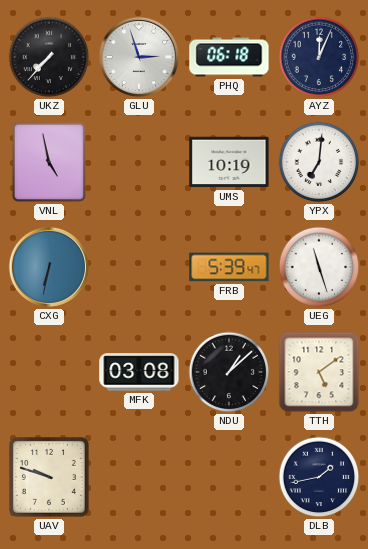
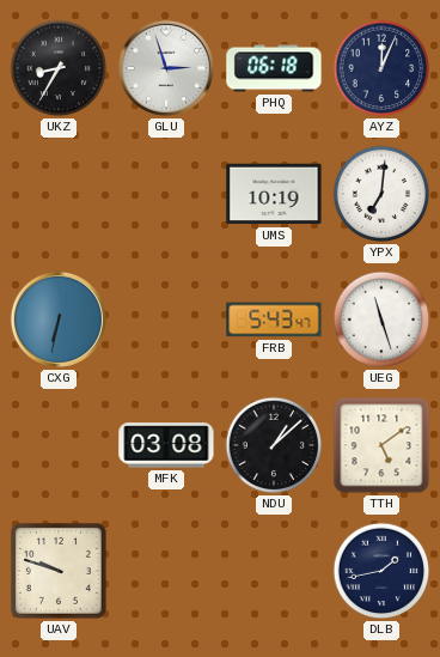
UKZ: 7:37 -> 8:35 (59, 68)
VNL: 4:58 -> none (49, 162)
FRB: 5:39 -> 5:43 (274, 320)
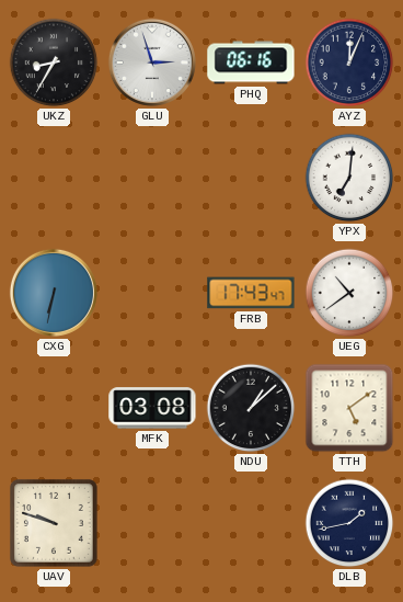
PHQ: 06:18 -> 06:16 (251, 63)
UMS: 10:19 -> none (274, 194)
FRB: 5:43 -> 17:43 (251, 293)
UEG: 11:27 -> 10:39 (349, 293)
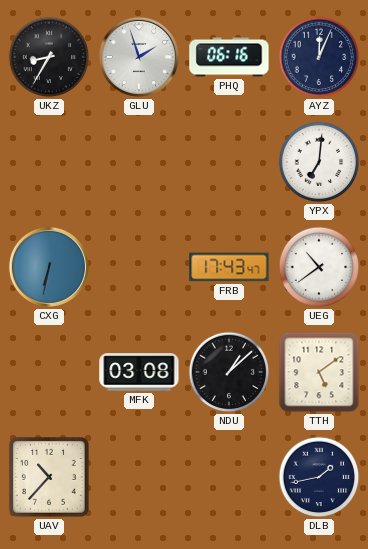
GLU: 2:57 -> 1:57 (139, 57)
UAV: 9:48 -> 10:37 (49, 477)
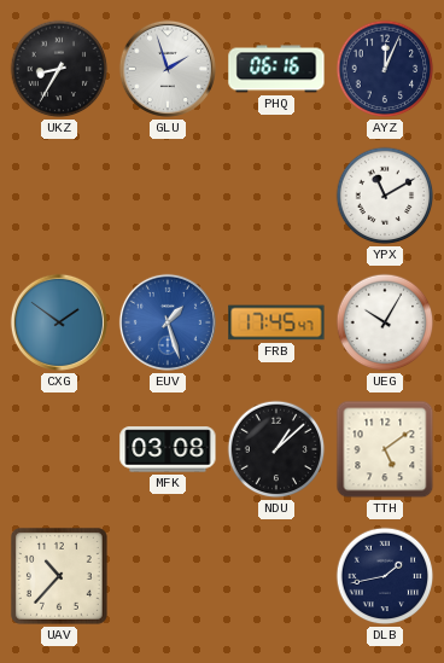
YPX: 7:01 -> 11:10 (385, 196)
CXG: 6:32 -> 1:51 (59, 322)
EUV: none -> 1:27 (168, 322)
FRB: 17:43 -> 17:45 (276, 322)
UEG: 10:39 -> 10:05 (385, 322)
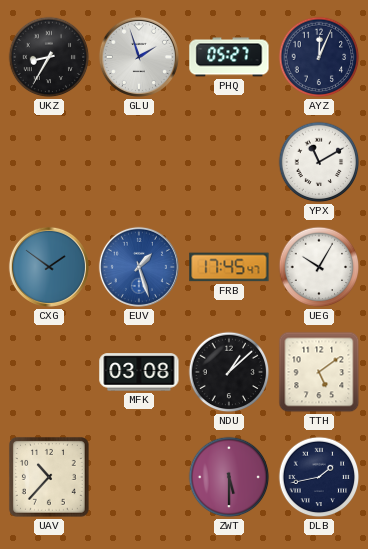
PHQ: 06:16 -> 05:27 (229, 57)
ZWT: none -> 5:30 (229, 477)
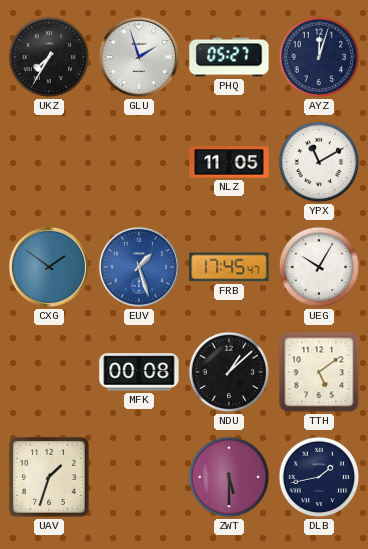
UKZ: 8:35 -> 7:35 (49, 57)
AYZ: 12:04 -> 12:03 (319, 57)
NLZ: none -> 11:05 (229, 162)
MFK: 03:08 -> 00:08 (139, 372)
UAV: 10:37 -> 1:33 (49, 477)
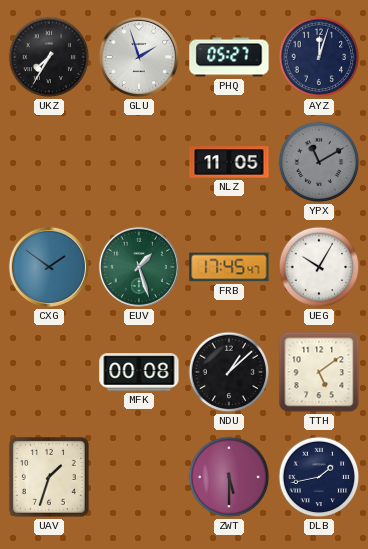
YPX dial: white -> grey (319, 162)
EUV dial: blue -> green (139, 267)
